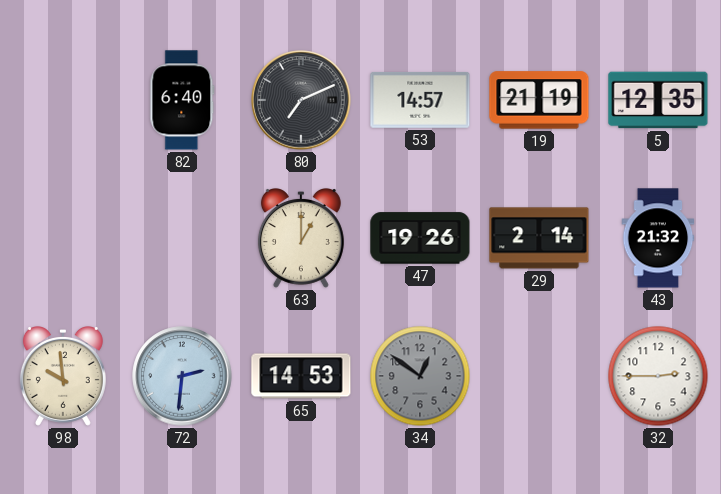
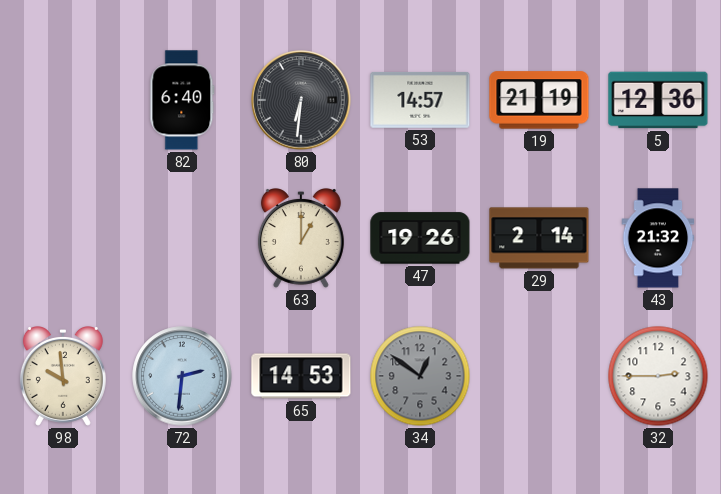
80: 7:11 -> 6:31 (301, 100)
5: 12:35 -> 12:36 (658, 100)
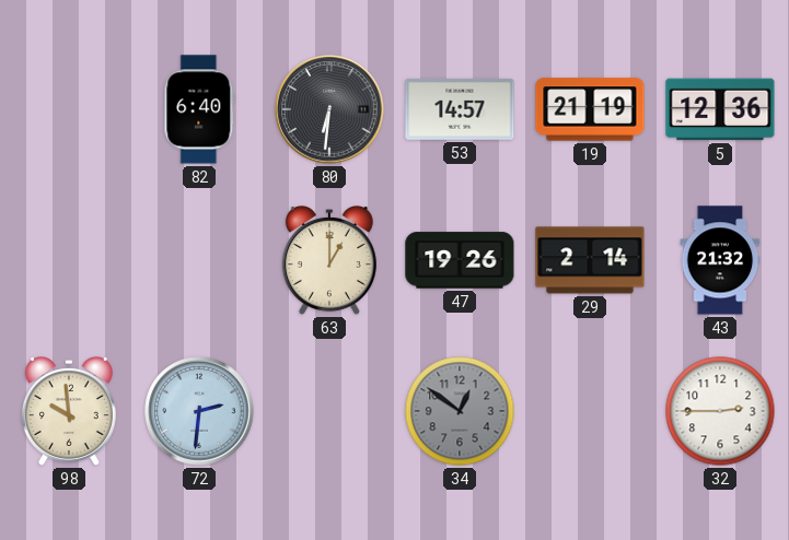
65: 14:53 -> none (301, 376)
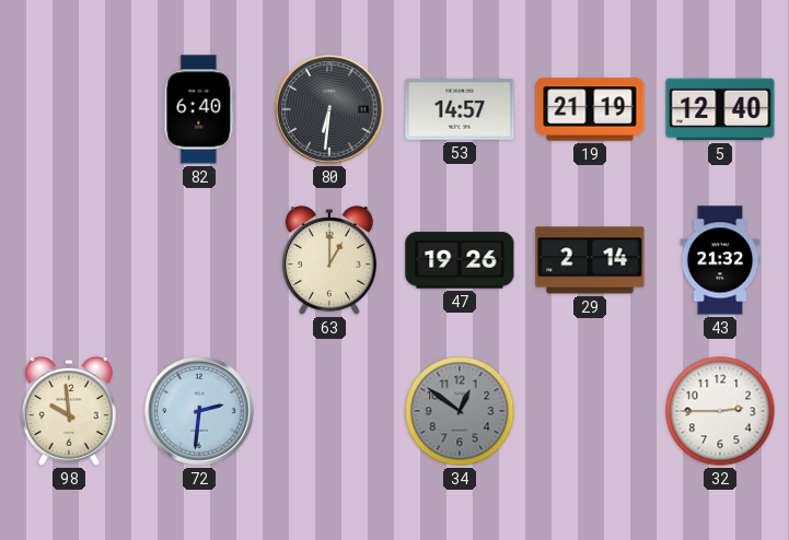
5: 12:36 -> 12:40 (720, 109)
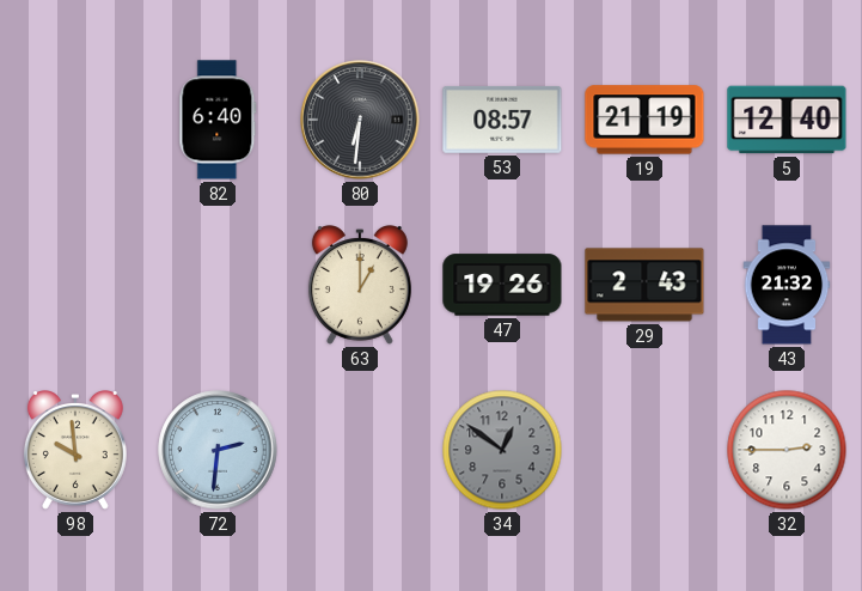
53: 14:57 -> 08:57 (502, 120)
29: 2:14 -> 2:43 (644, 285)
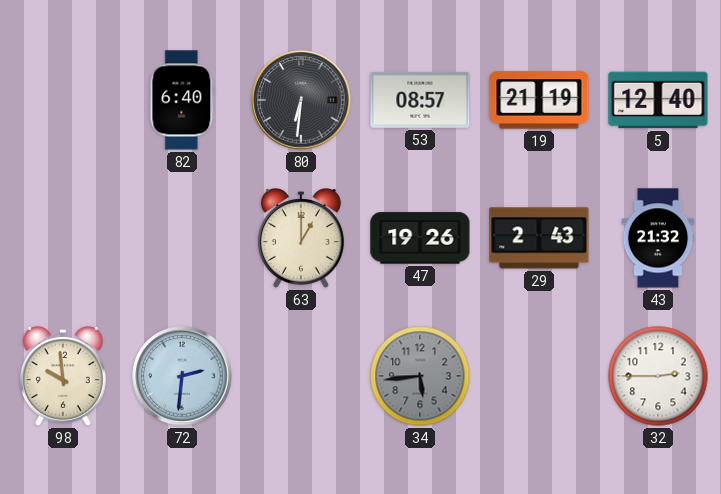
34: 12:51 -> 5:44 (420, 376)
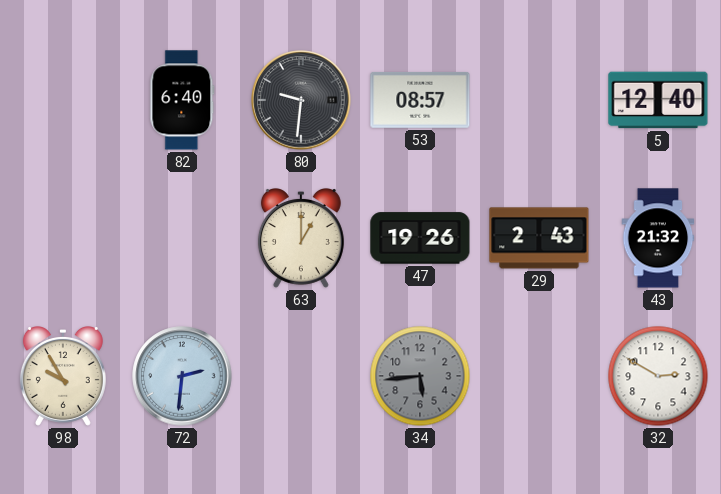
80: 6:31 -> 9:31 (301, 100)
19: 21:19 -> none (539, 100)
98: 9:59 -> 9:55 (63, 377)
32: 2:45 -> 2:50 (658, 376)
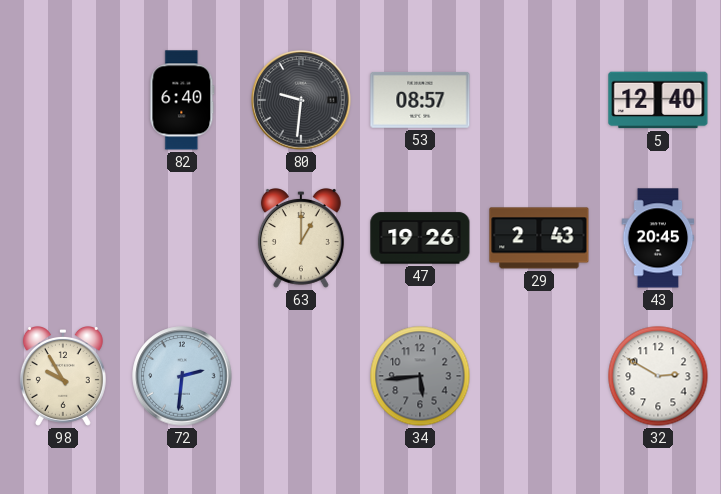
43: 21:32 -> 20:45 (658, 238)
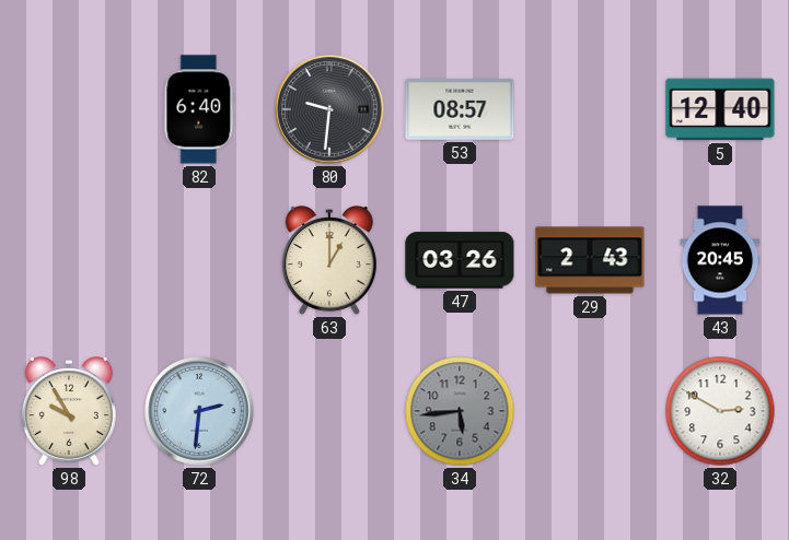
47: 19:26 -> 03:26 (460, 260)
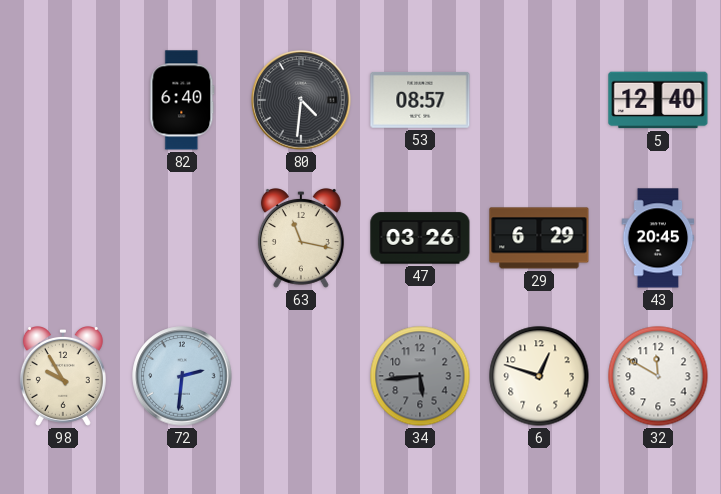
80: 9:31 -> 4:31 (301, 100)
63: 1:00 -> 11:17 (301, 239)
29: 2:43 -> 6:29 (539, 238)
6: none -> 12:48 (539, 376)
32: 2:50 -> 11:50 (658, 376)
